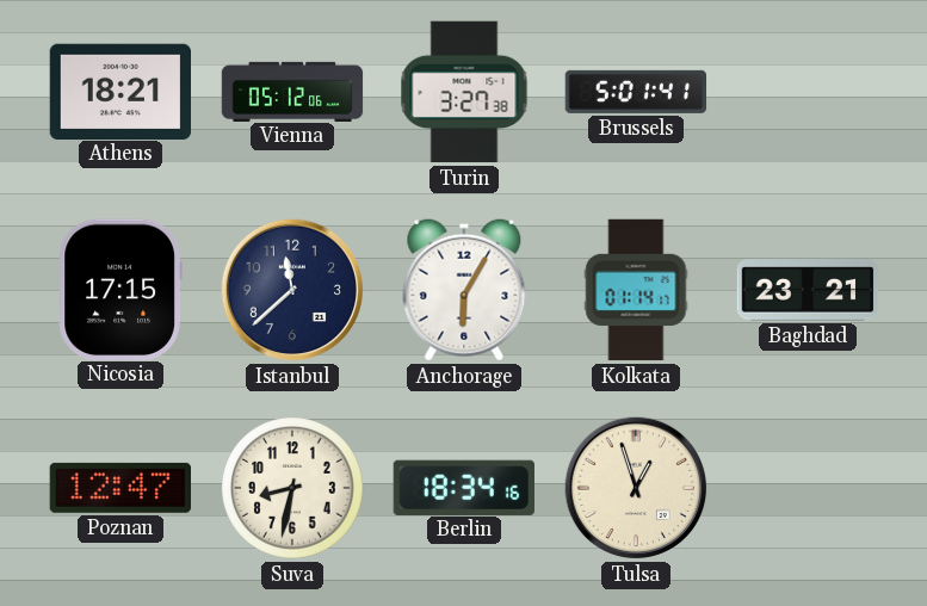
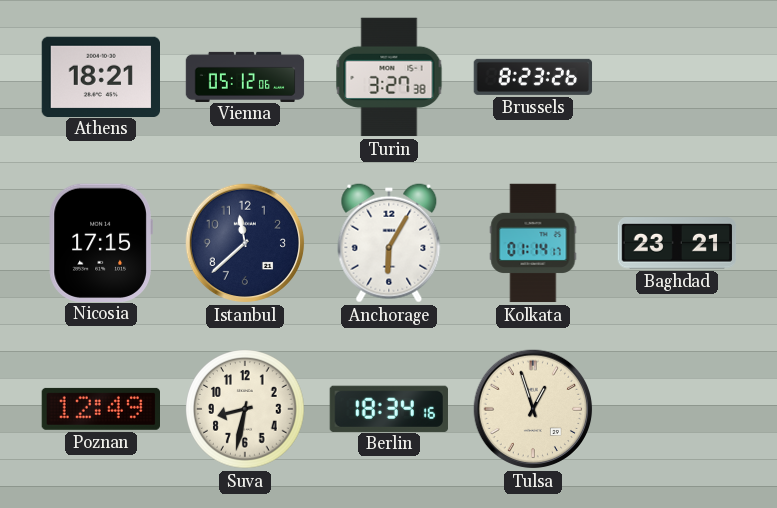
Brussels: 5:01 -> 8:23 (533, 77)
Poznan: 12:47 -> 12:49 (100, 409)
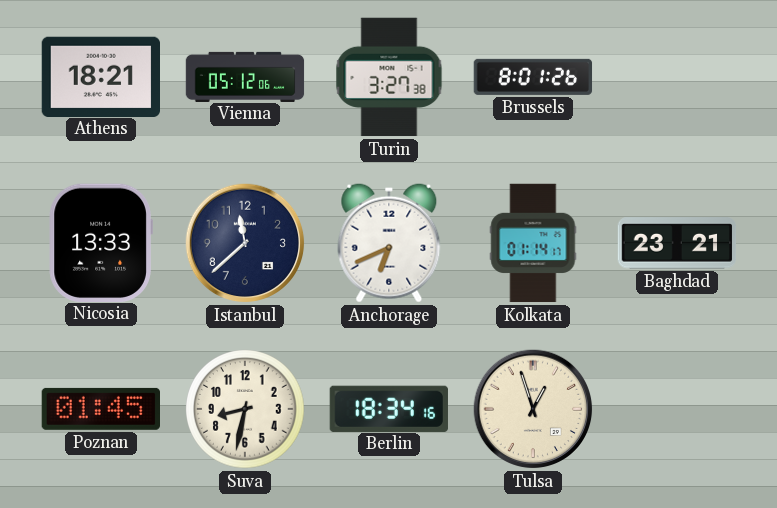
Brussels: 8:23 -> 8:01 (533, 77)
Nicosia: 17:15 -> 13:33 (101, 242)
Anchorage: 6:05 -> 6:41 (389, 243)
Poznan: 12:49 -> 01:45 (100, 409)
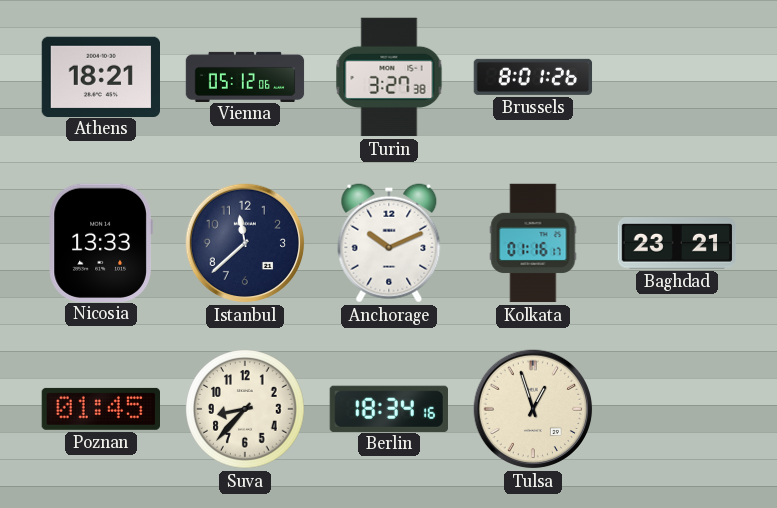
Anchorage: 6:41 -> 10:11 (389, 243)
Kolkata: 01:14 -> 01:16 (533, 243)
Suva: 8:32 -> 8:37 (245, 409)
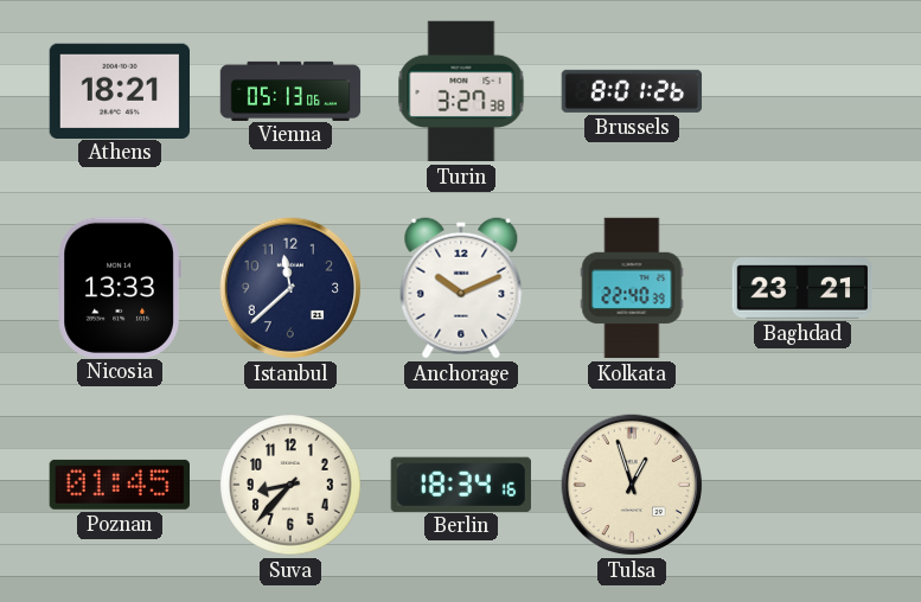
Vienna: 05:12 -> 05:13 (290, 90)
Kolkata: 01:16 -> 22:40 (632, 288)
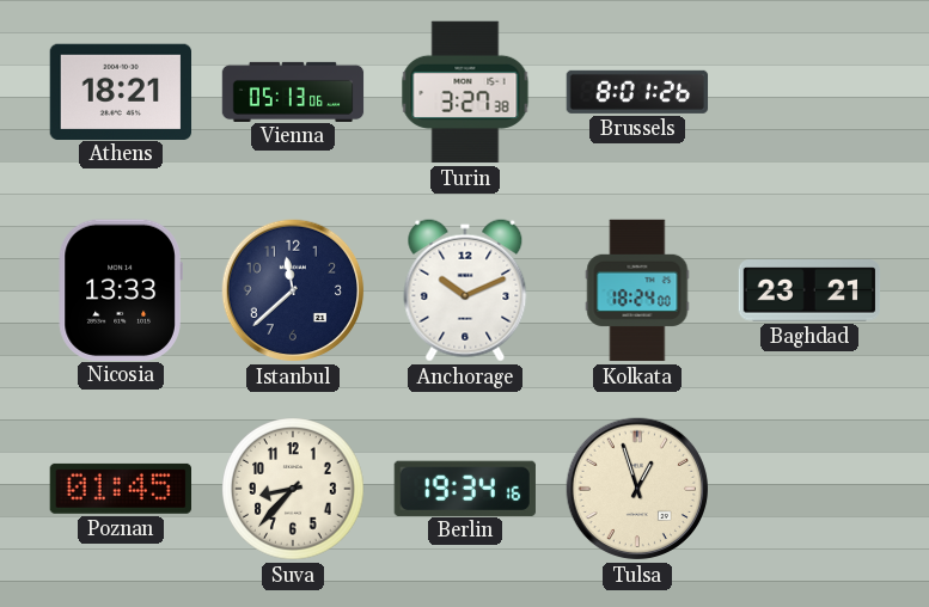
Kolkata: 22:40 -> 18:24 (637, 290)
Berlin: 18:34 -> 19:34 (465, 488)
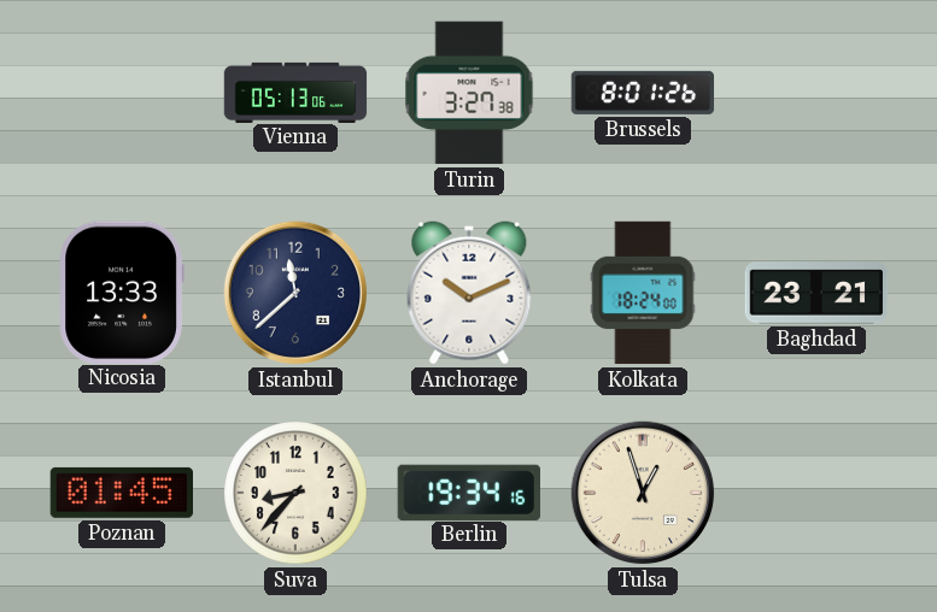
Athens: 18:21 -> none (121, 91)
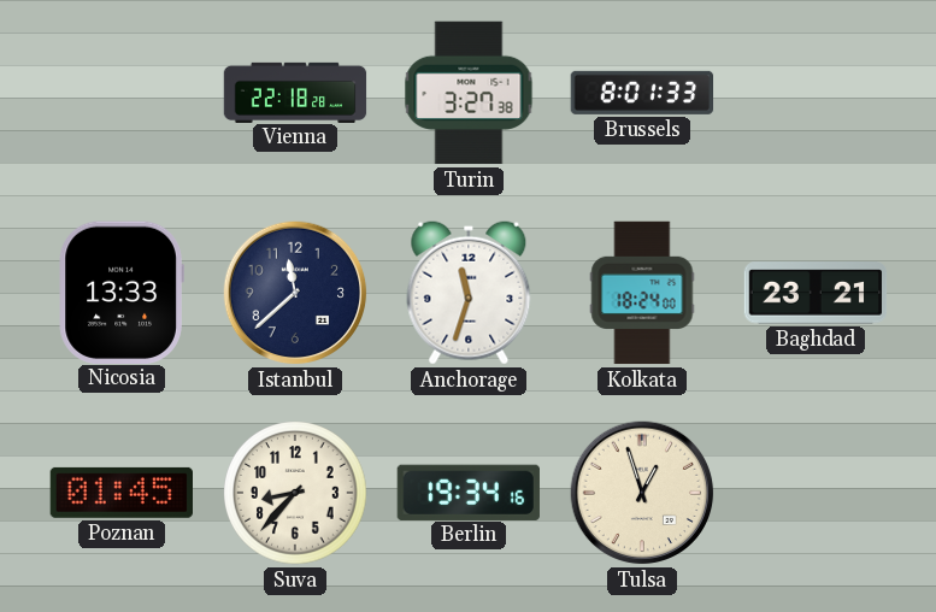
Vienna: 05:13 -> 22:18 (295, 92)
Brussels: 8:01:26 -> 8:01:33 (642, 93)
Anchorage: 10:11 -> 11:33 (469, 293)
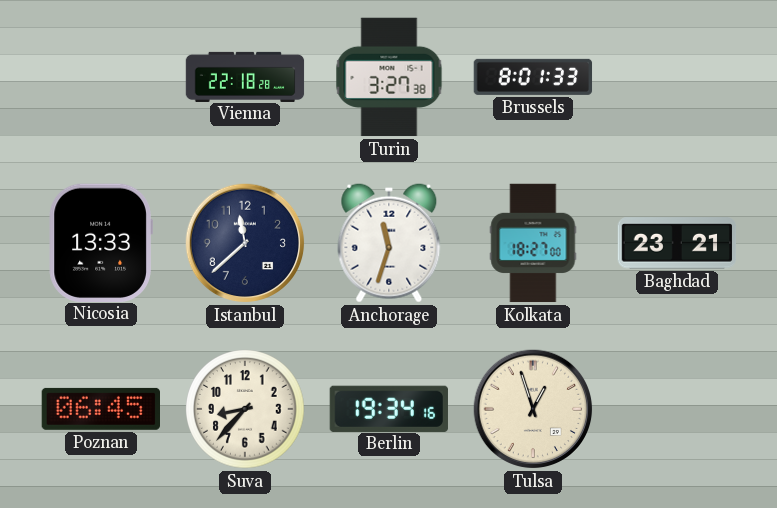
Kolkata: 18:24 -> 18:27 (533, 243)
Poznan: 01:45 -> 06:45 (100, 409)
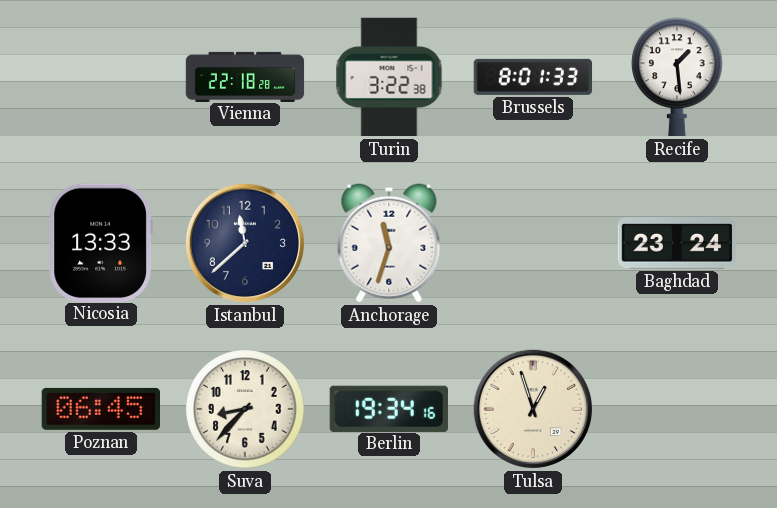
Turin: 3:27 -> 3:22 (389, 77)
Recife: none -> 1:29 (678, 77)
Kolkata: 18:27 -> none (533, 243)
Baghdad: 23:21 -> 23:24 (677, 243)
